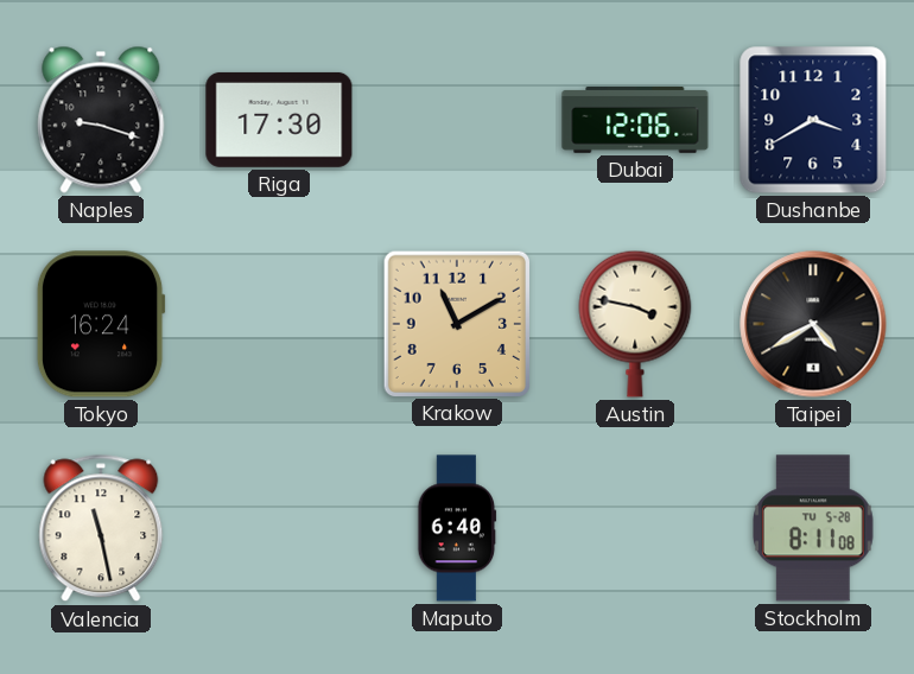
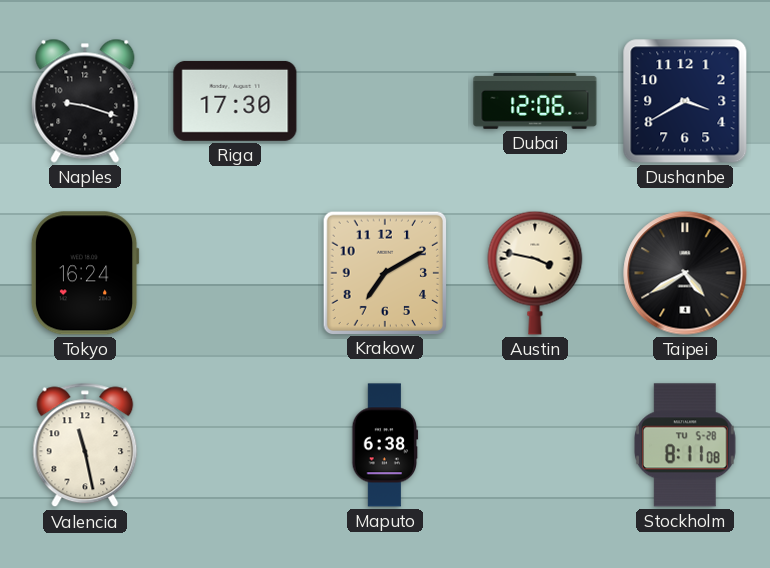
Krakow: 11:10 -> 7:10 (384, 272)
Maputo: 6:40 -> 6:38 (385, 445)
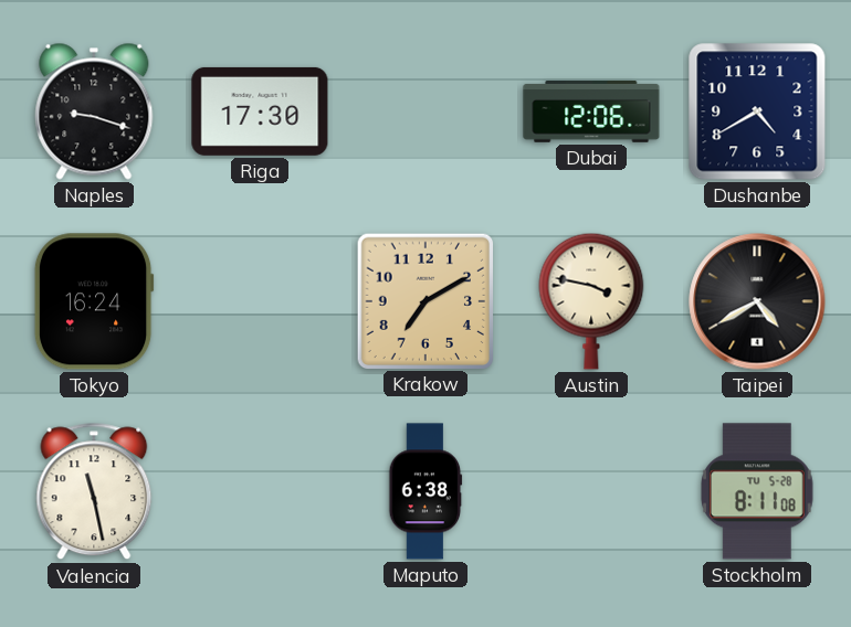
Dushanbe: 3:40 -> 4:40 (757, 111)
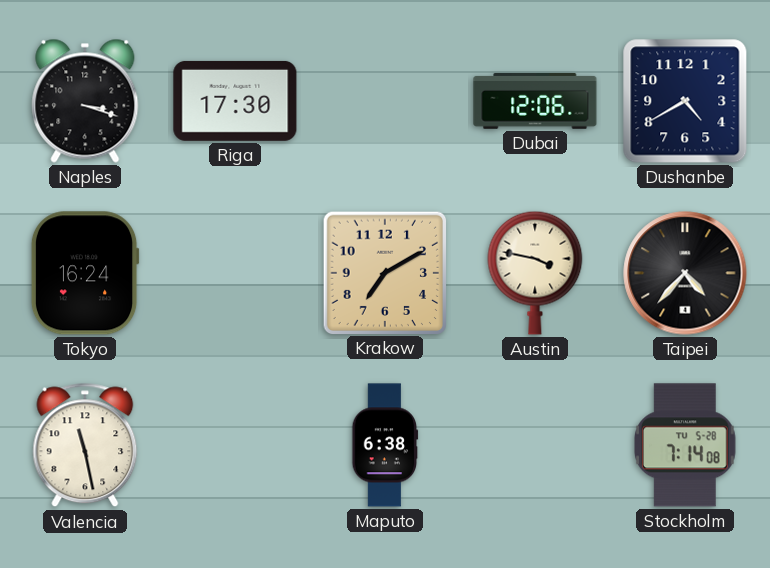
Naples: 9:18 -> 3:18 (85, 101)
Taipei: 4:40 -> 4:37 (685, 273)
Stockholm: 8:11 -> 7:14 (686, 445)
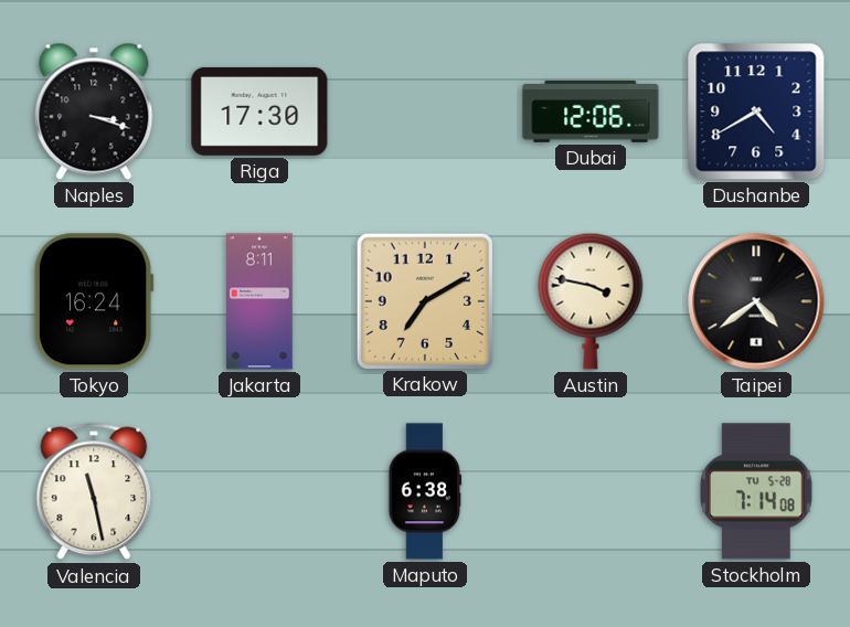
Jakarta: none -> 8:11 (259, 301)
Taipei: 4:37 -> 4:39 (756, 301)
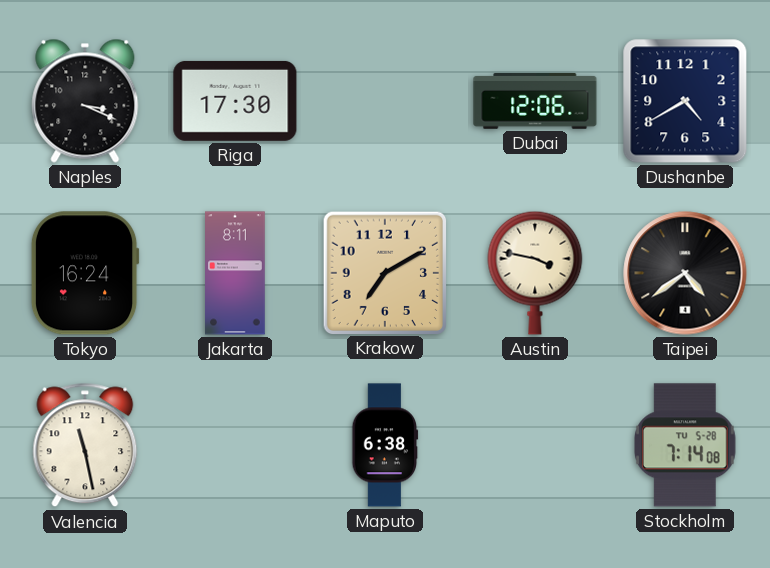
Naples: 3:18 -> 3:19 (85, 101)
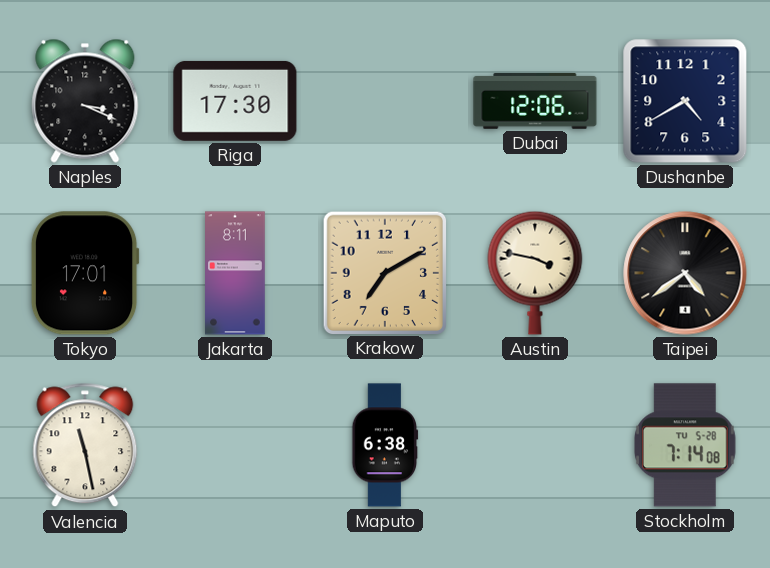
Tokyo: 16:24 -> 17:01 (85, 273)
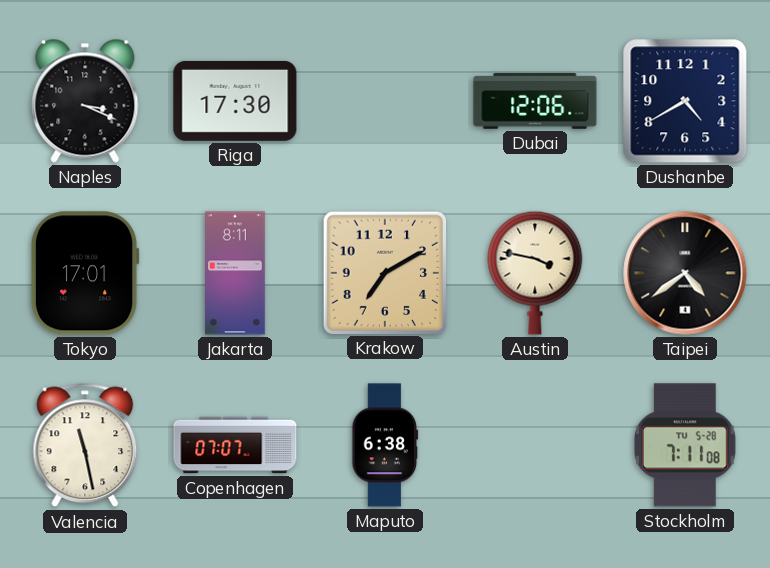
Copenhagen: none -> 07:07 (235, 445)
Stockholm: 7:14 -> 7:11 (686, 445)
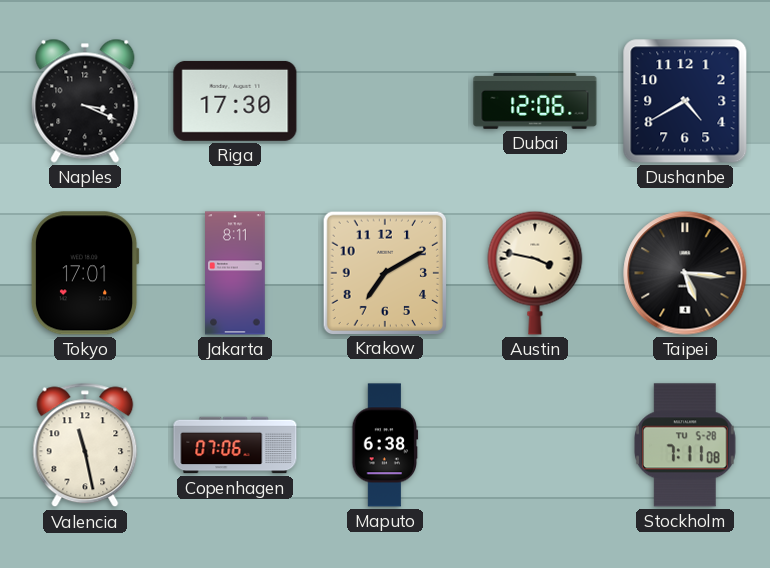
Taipei: 4:39 -> 5:16 (685, 273)
Copenhagen: 07:07 -> 07:06 (235, 445)
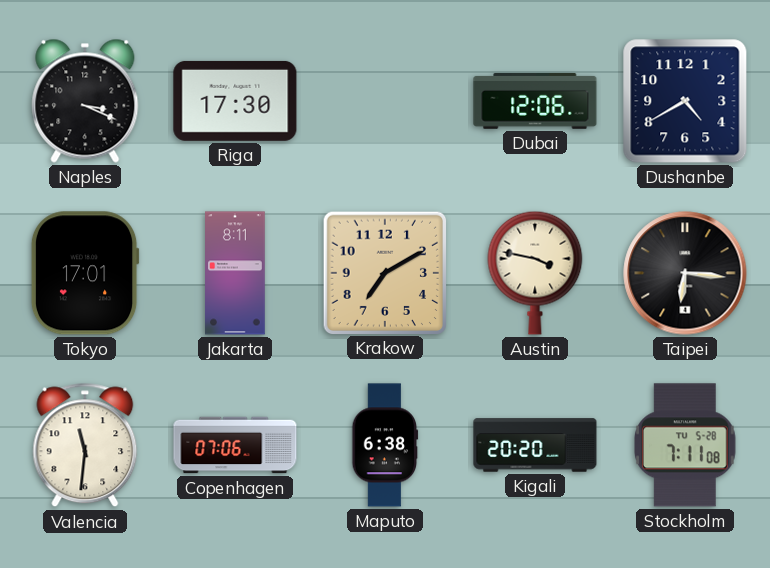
Taipei: 5:16 -> 6:16 (685, 273)
Valencia: 11:28 -> 11:31 (85, 445)
Kigali: none -> 20:20 (535, 445)
